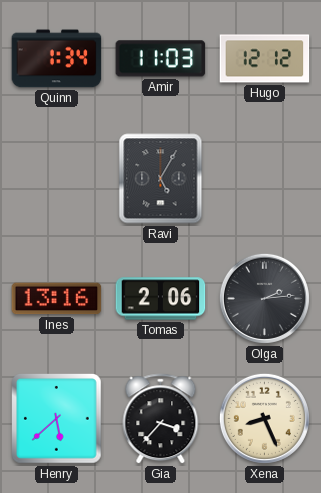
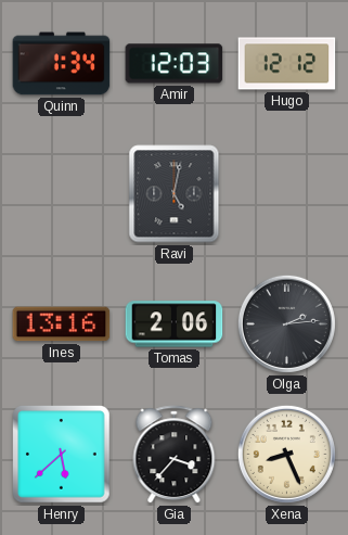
Amir: 11:03 -> 12:03 (175, 64)
Ravi: 5:05 -> 5:02 (175, 194)
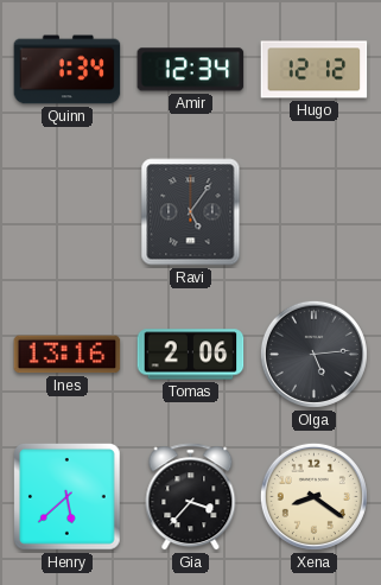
Amir: 12:03 -> 12:34 (191, 70)
Ravi: 5:02 -> 5:06 (191, 212)
Olga: 2:14 -> 5:14 (313, 354)
Xena: 8:26 -> 8:21 (313, 496)
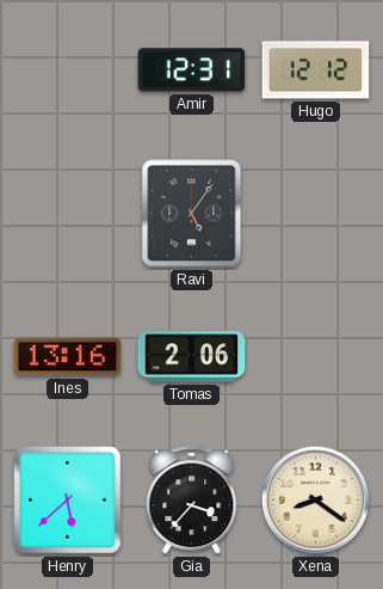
Quinn: 1:34 -> none (68, 70)
Amir: 12:34 -> 12:31 (192, 70)
Olga: 5:14 -> none (313, 354)
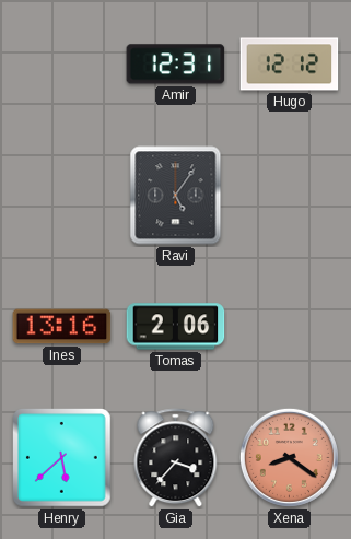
Xena dial: cream -> salmon (289, 457)
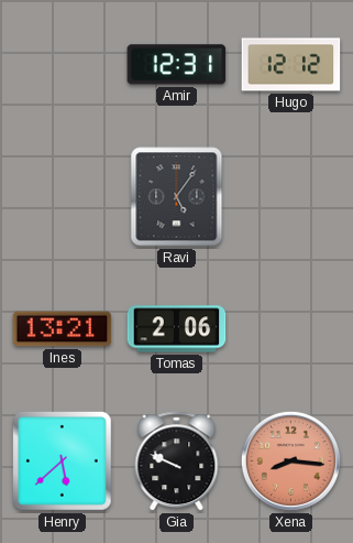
Ines: 13:16 -> 13:21 (63, 329)
Gia: 3:37 -> 9:49 (177, 461)
Xena: 8:21 -> 8:16 (290, 460)
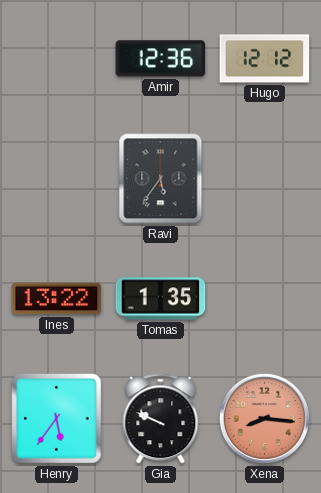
Amir: 12:31 -> 12:36 (161, 59)
Ravi: 5:06 -> 5:36 (161, 179)
Ines: 13:21 -> 13:22 (57, 299)
Tomas: 2:06 -> 1:35 (161, 299)
Henry: 5:38 -> 5:36 (57, 419)
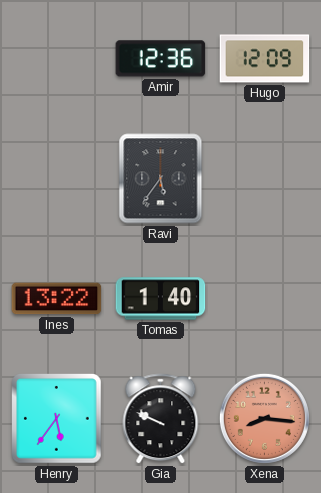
Hugo: 12:12 -> 12:09 (265, 59)
Tomas: 1:35 -> 1:40 (161, 299)
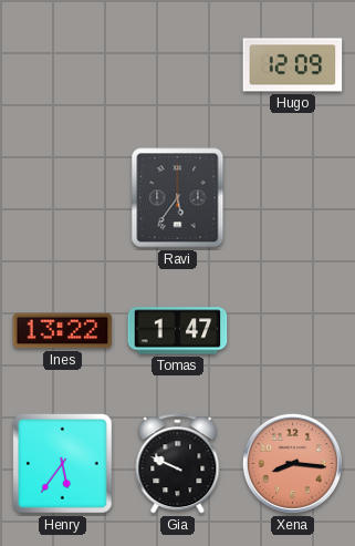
Amir: 12:36 -> none (161, 59)
Tomas: 1:40 -> 1:47 (178, 331)
